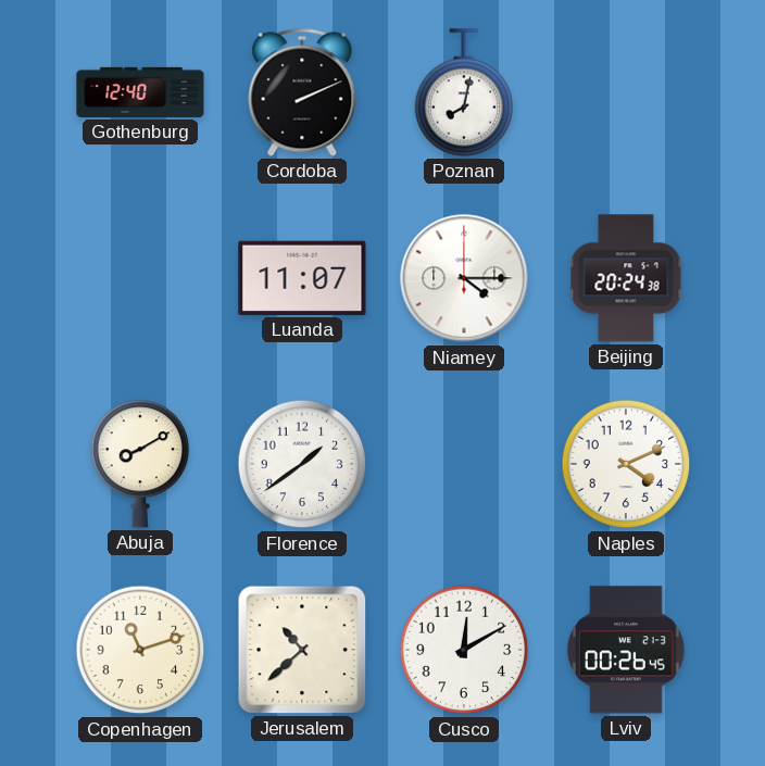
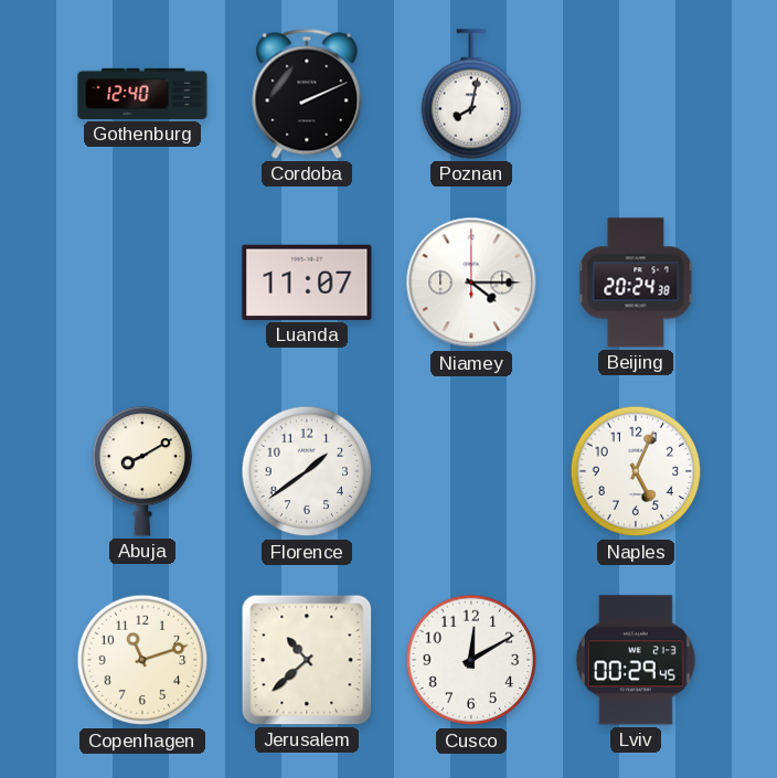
Naples: 4:11 -> 5:04 (636, 471)
Lviv: 00:26 -> 00:29 (636, 660)
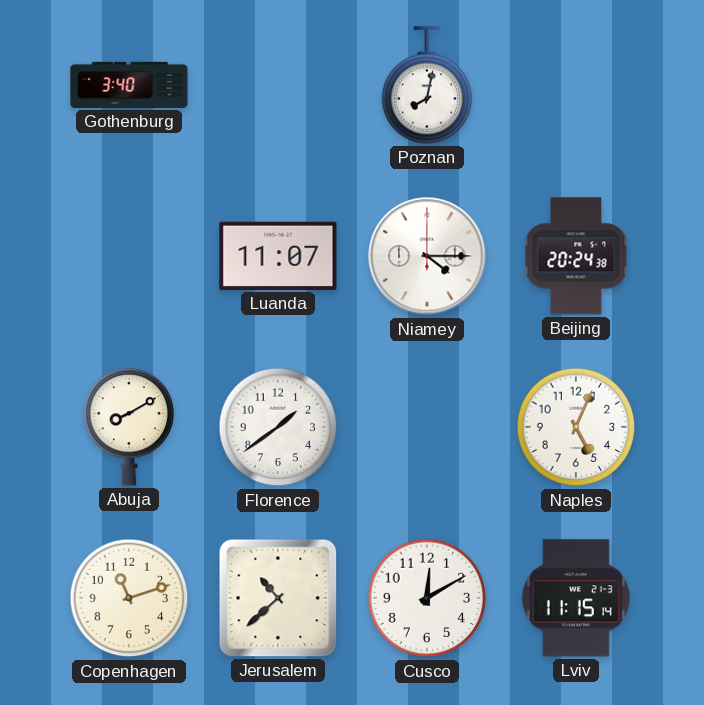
Gothenburg: 12:40 -> 3:40 (129, 85)
Cordoba: 2:11 -> none (307, 94)
Lviv: 00:29 -> 11:15 (576, 598)
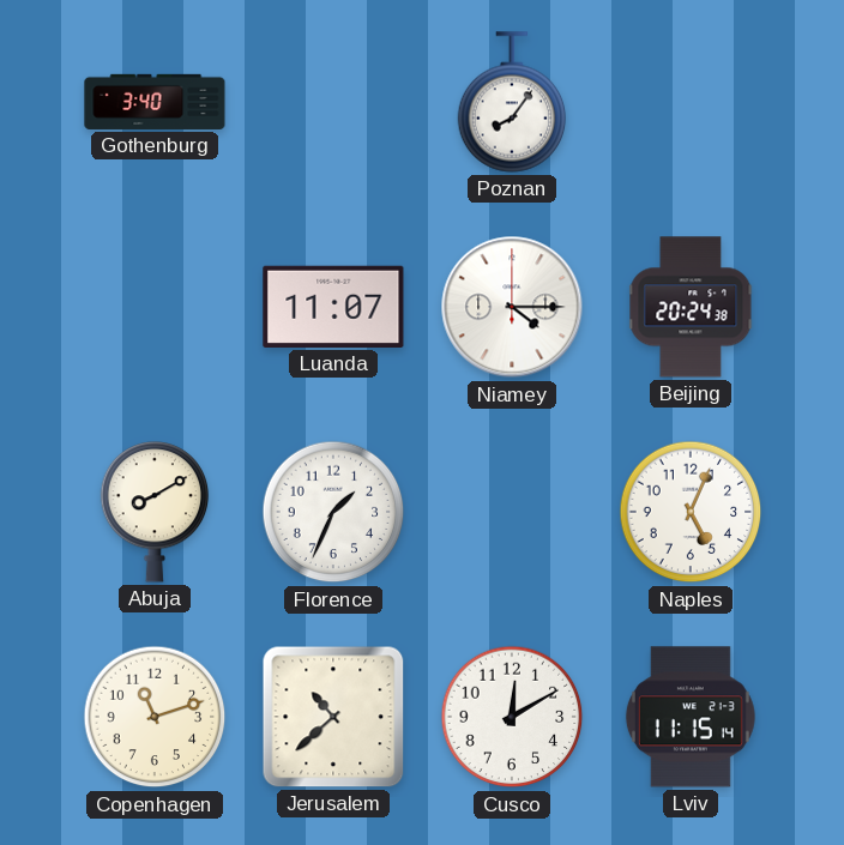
Poznan: 8:02 -> 8:06 (512, 102)
Florence: 1:39 -> 1:34 (333, 512)
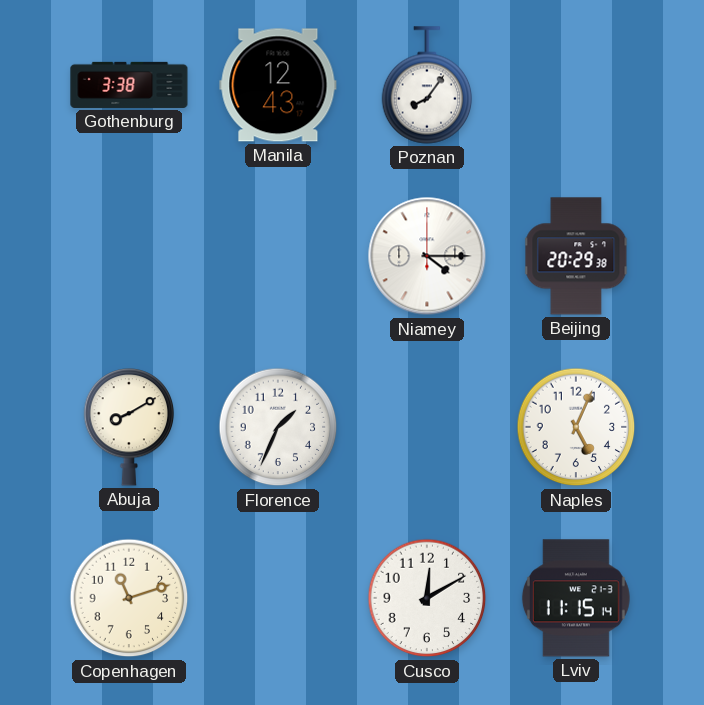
Gothenburg: 3:40 -> 3:38 (129, 85)
Manila: none -> 12:43 (278, 85)
Luanda: 11:07 -> none (333, 307)
Beijing: 20:24 -> 20:29 (576, 256)
Jerusalem: 10:38 -> none (333, 717)
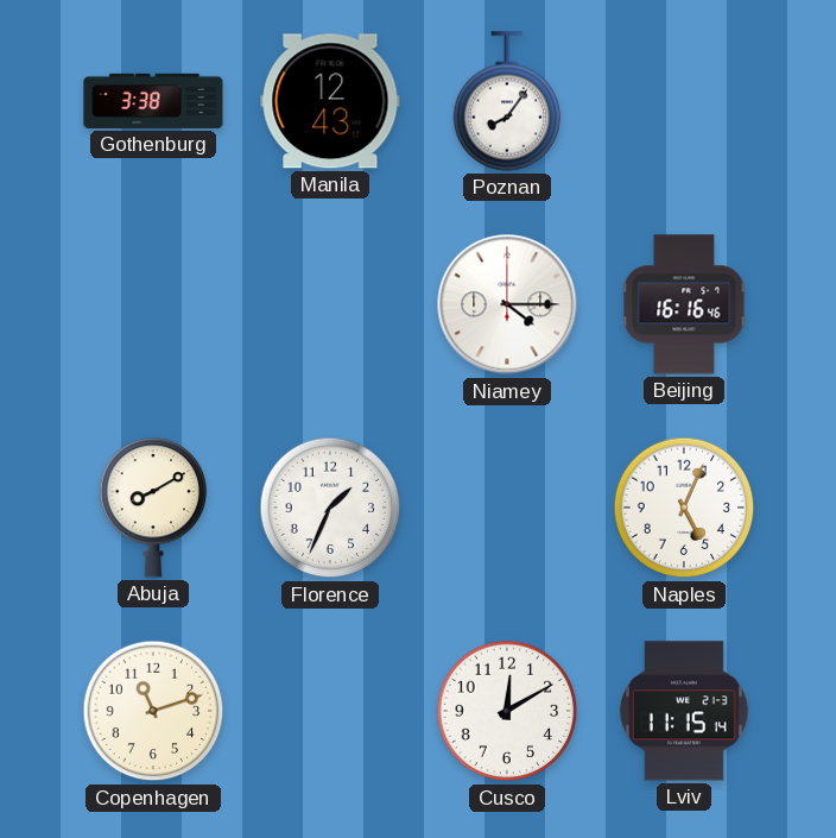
Beijing: 20:29 -> 16:16 (684, 304)
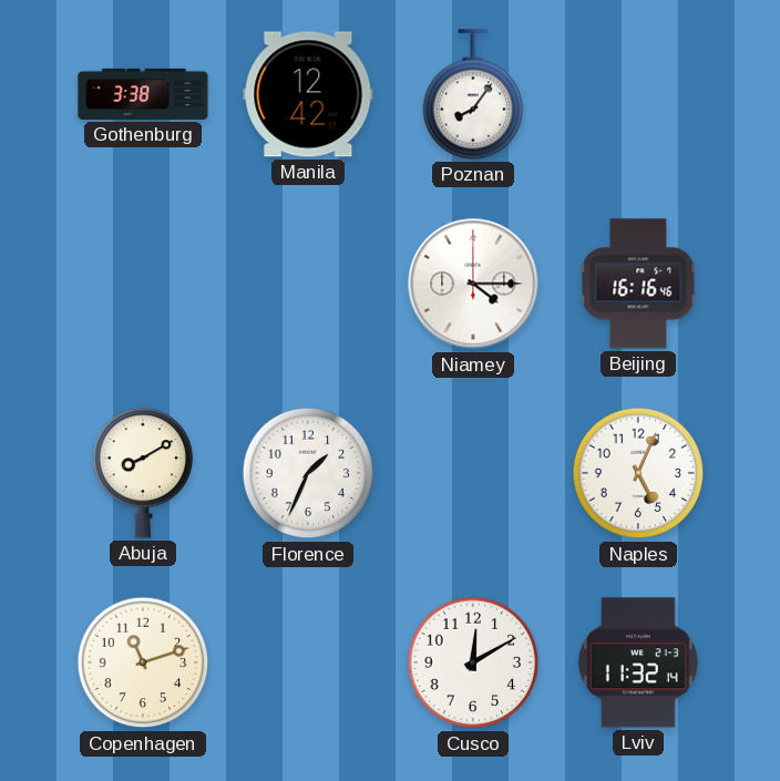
Manila: 12:43 -> 12:42 (308, 94)
Lviv: 11:15 -> 11:32 (638, 662)
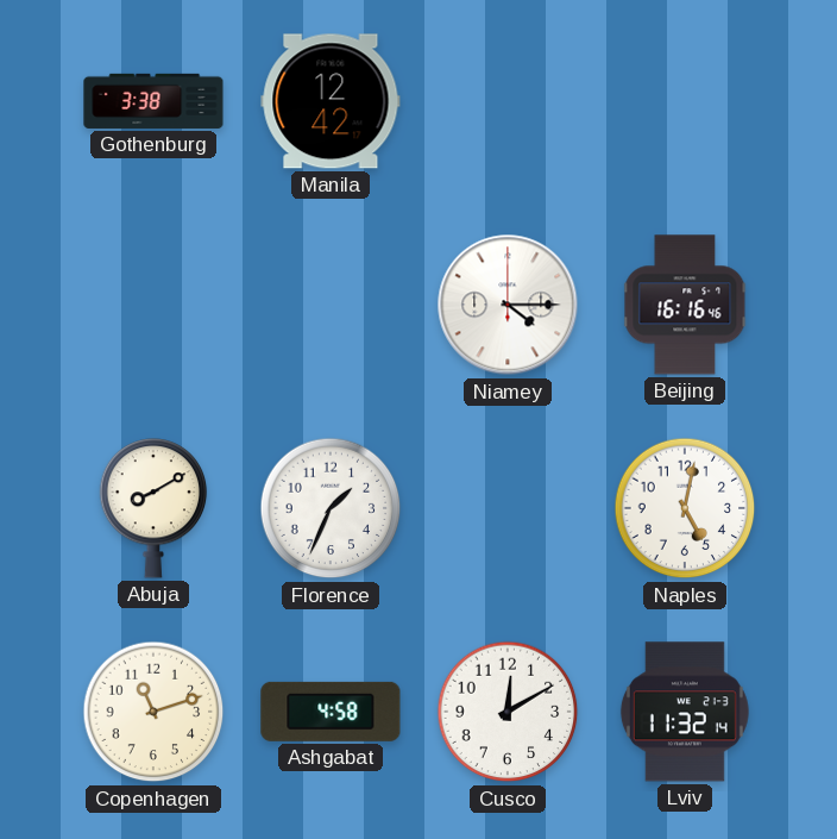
Poznan: 8:06 -> none (473, 94)
Naples: 5:04 -> 5:02 (685, 508)
Ashgabat: none -> 4:58 (331, 712)
